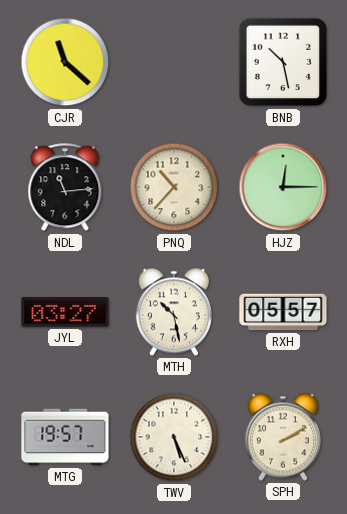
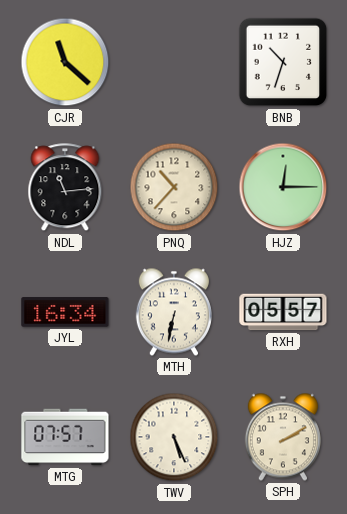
BNB: 10:28 -> 10:33 (283, 62)
JYL: 03:27 -> 16:34 (65, 312)
MTH: 10:28 -> 6:32 (174, 312)
MTG: 19:57 -> 07:57 (65, 437)
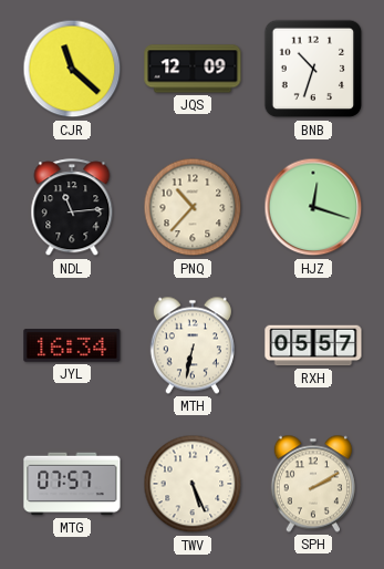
JQS: none -> 12:09 (193, 69)
HJZ: 12:15 -> 12:18 (313, 207)
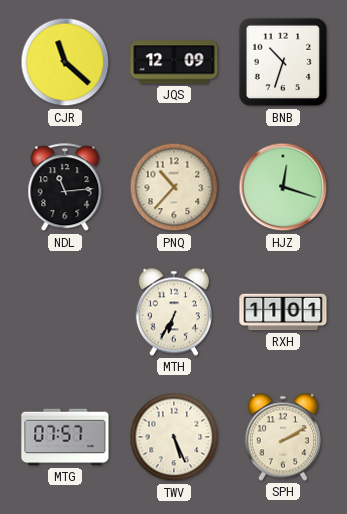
JYL: 16:34 -> none (72, 345)
MTH: 6:32 -> 6:35 (174, 312)
RXH: 05:57 -> 11:01 (283, 312)
